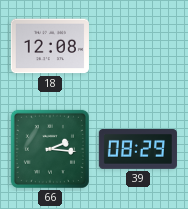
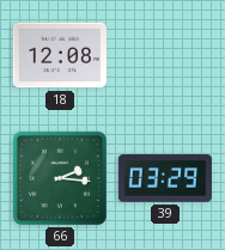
39: 08:29 -> 03:29 (165, 179)
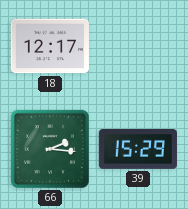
18: 12:08 -> 12:17 (50, 46)
39: 03:29 -> 15:29 (138, 150)
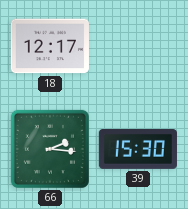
39: 15:29 -> 15:30 (138, 150)
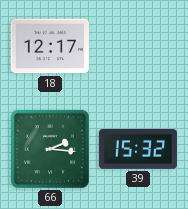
39: 15:30 -> 15:32 (138, 150)
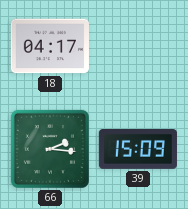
18: 12:17 -> 04:17 (50, 46)
39: 15:32 -> 15:09 (138, 150)
